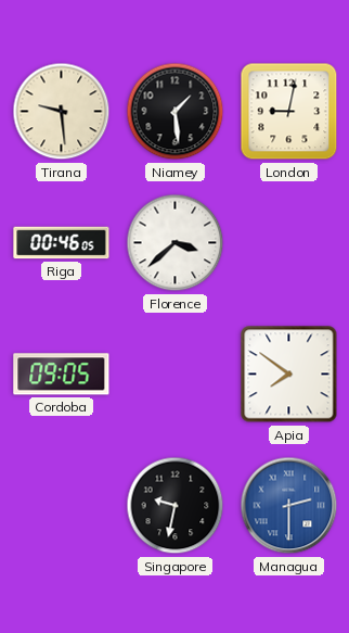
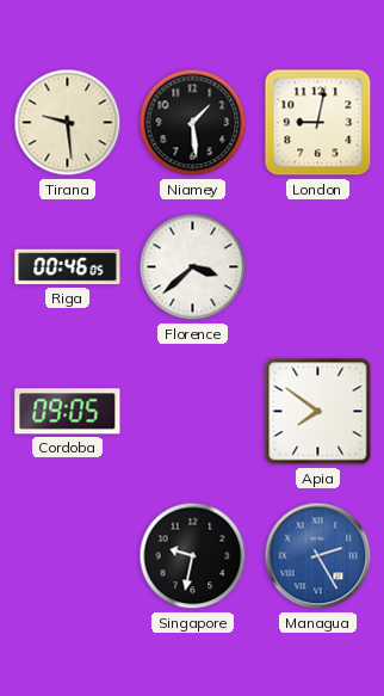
Managua: 2:30 -> 2:25 (318, 556)
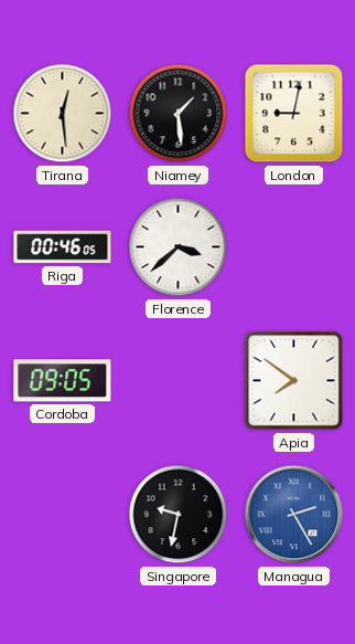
Tirana: 9:29 -> 12:29 (63, 114)
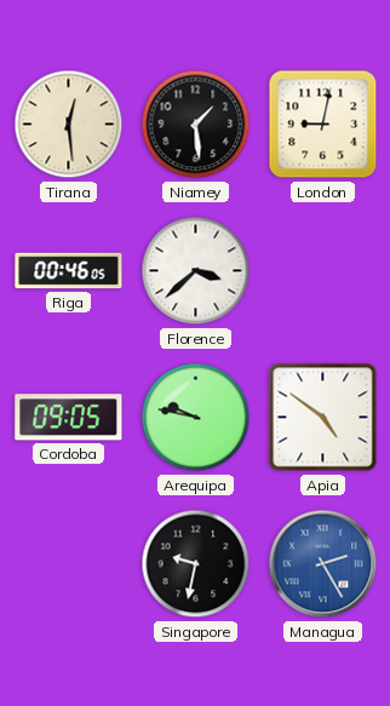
Arequipa: none -> 9:47 (196, 418)
Apia: 7:51 -> 4:51 (323, 418)
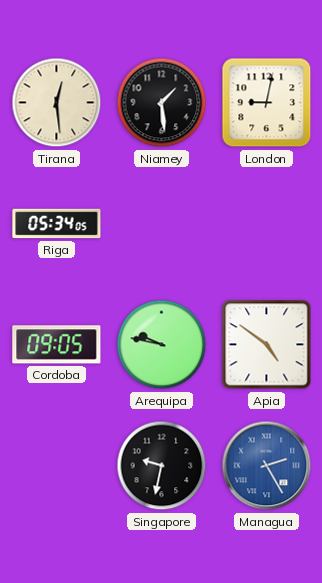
Riga: 00:46 -> 05:34 (57, 224)
Florence: 3:38 -> none (196, 271)
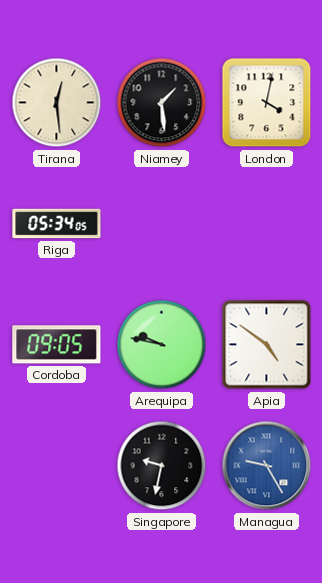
London: 9:02 -> 4:02 (267, 103)
Managua: 2:25 -> 9:25 (267, 466)
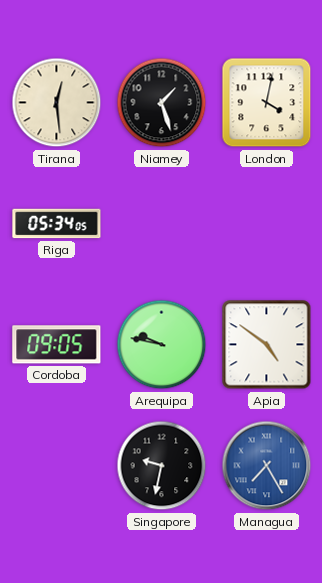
Niamey: 1:29 -> 1:27 (162, 103)
Managua: 9:25 -> 7:25 (267, 466)
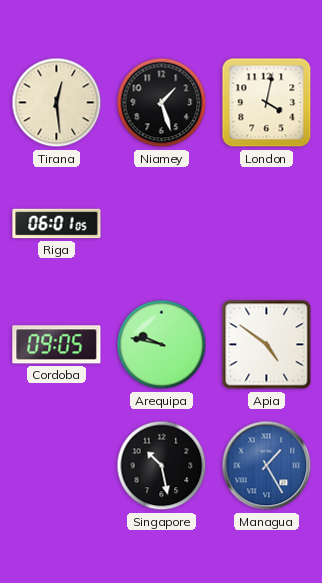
Riga: 05:34 -> 06:01 (57, 224)
Singapore: 9:32 -> 10:28 (162, 466)
Managua: 7:25 -> 1:25 (267, 466)
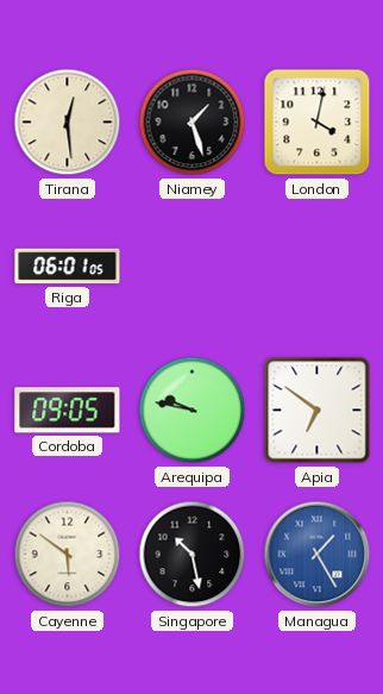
Apia: 4:51 -> 6:51 (318, 411)
Cayenne: none -> 5:51 (68, 555)
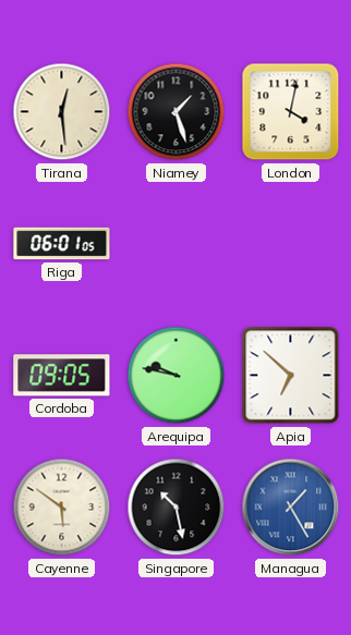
Apia: 6:51 -> 6:52 (291, 376)
